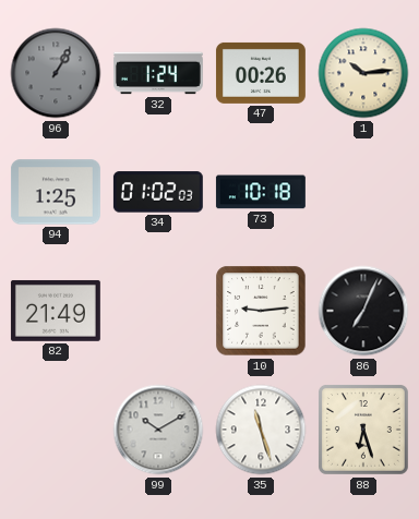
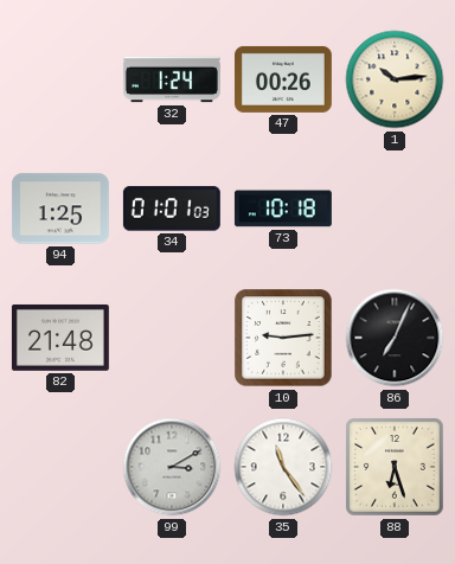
96: 1:05 -> none (56, 73)
34: 01:02 -> 01:01 (172, 209)
82: 21:49 -> 21:48 (60, 338)
99: 10:10 -> 3:10 (172, 467)
35: 11:27 -> 11:24 (283, 467)
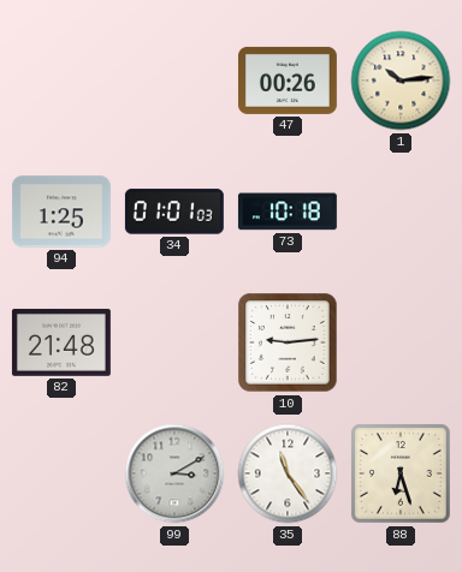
32: 1:24 -> none (172, 79)
86: 7:04 -> none (395, 338)
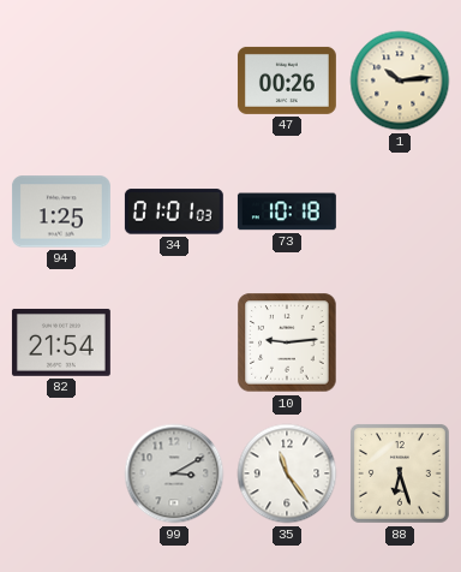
82: 21:48 -> 21:54 (61, 342)
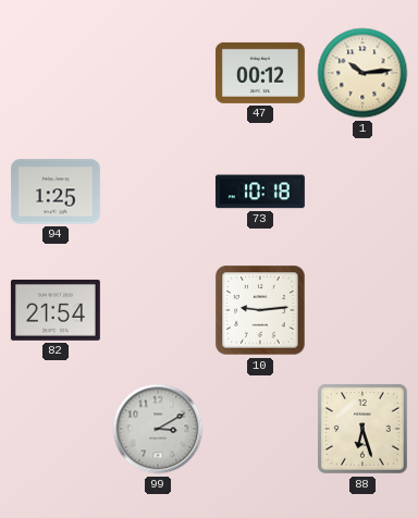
47: 00:26 -> 00:12 (260, 73)
34: 01:01 -> none (174, 211)
35: 11:24 -> none (287, 473)
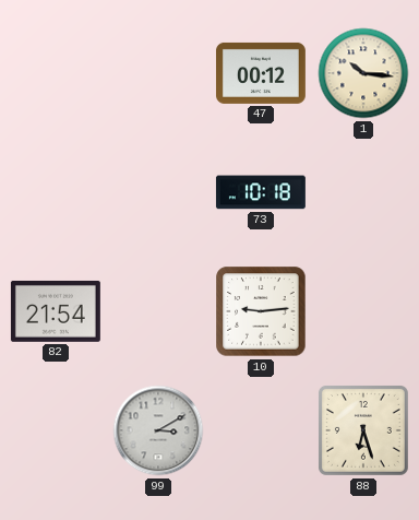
1: 10:14 -> 10:16 (363, 73)
94: 1:25 -> none (56, 192)
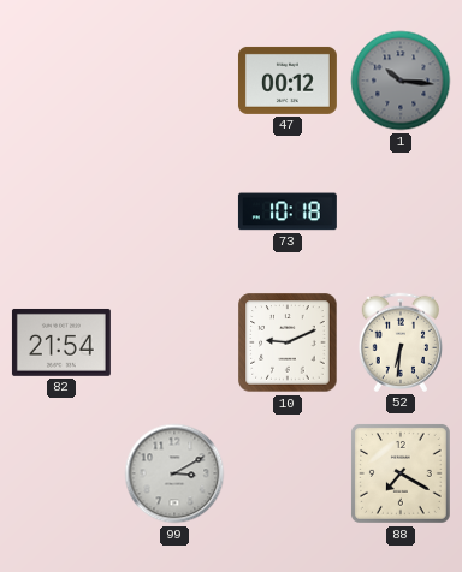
1 dial: cream -> grey (401, 81)
10: 9:14 -> 9:11 (288, 342)
52: none -> 6:31 (399, 342)
88: 6:27 -> 7:20 (402, 475)
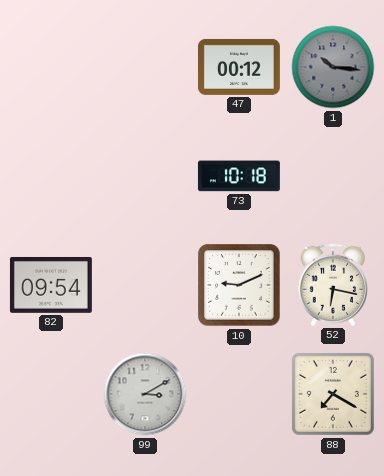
82: 21:54 -> 09:54 (51, 285)
52: 6:31 -> 6:17 (332, 285)
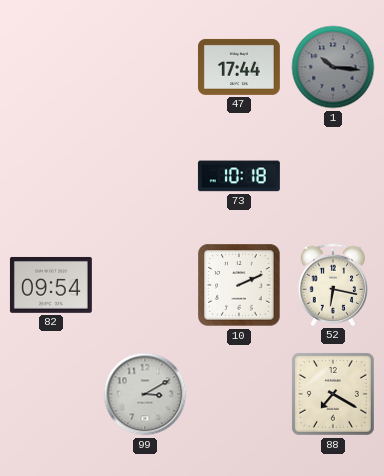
47: 00:12 -> 17:44 (239, 67)
10: 9:11 -> 2:11 (239, 285)
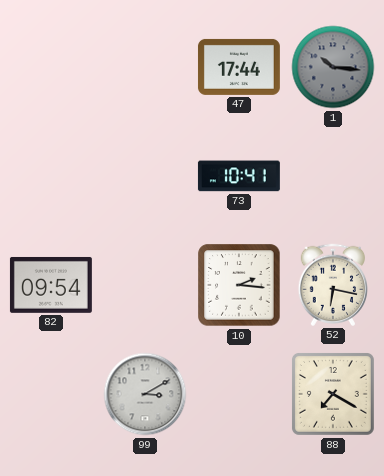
73: 10:18 -> 10:41 (239, 176)
10: 2:11 -> 2:16 (239, 285)
